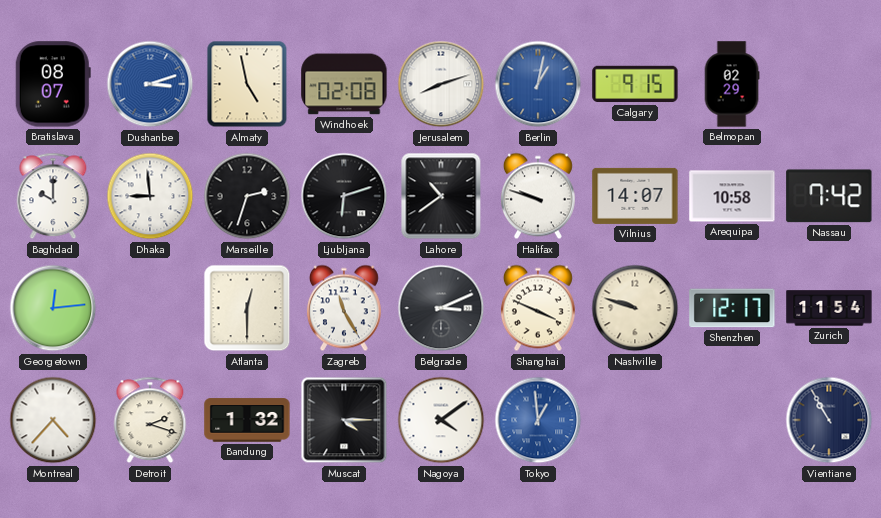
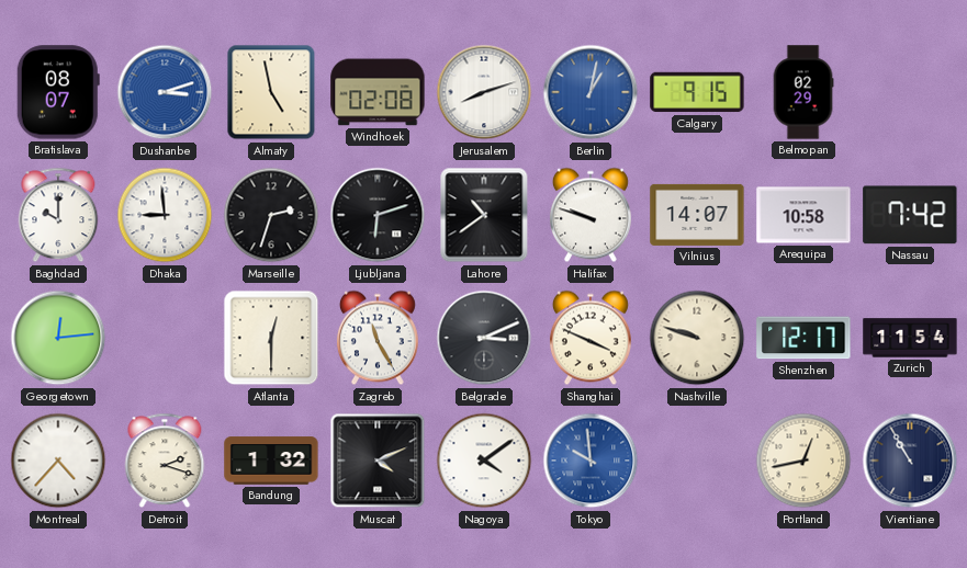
Muscat: 4:15 -> 4:11 (378, 461)
Tokyo: 12:59 -> 9:59 (591, 461)
Portland: none -> 12:43 (803, 461)
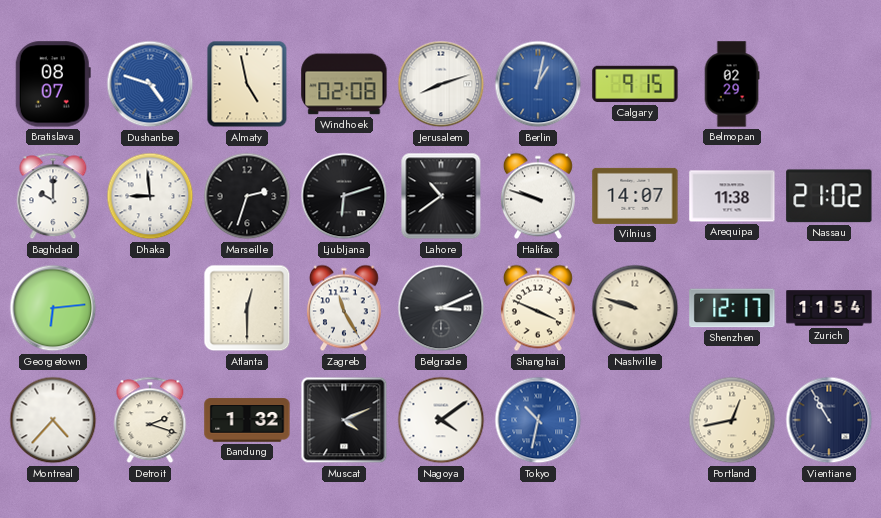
Dushanbe: 3:12 -> 4:48 (150, 84)
Arequipa: 10:58 -> 11:38 (732, 196)
Nassau: 7:42 -> 21:02 (829, 196)
Georgetown: 12:14 -> 6:14 (53, 308)
Tokyo: 9:59 -> 10:32 (538, 420)
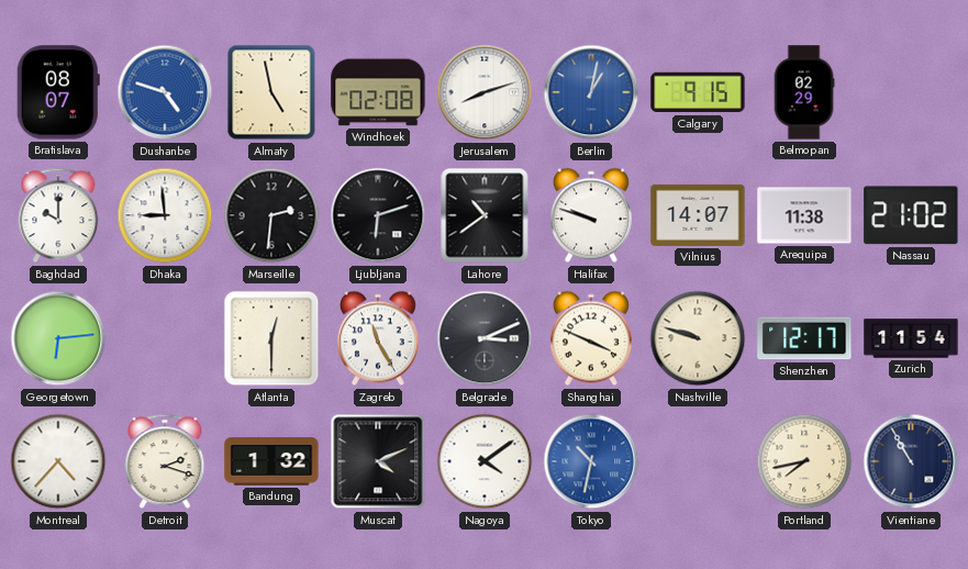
Marseille: 2:33 -> 2:31 (271, 215)
Portland: 12:43 -> 7:43 (804, 461)
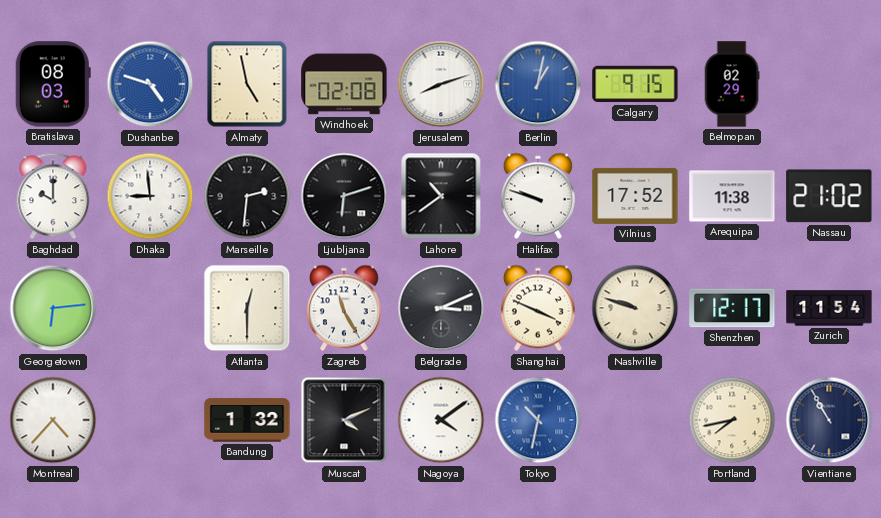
Bratislava: 08:07 -> 08:03 (53, 84)
Vilnius: 14:07 -> 17:52 (635, 196)
Detroit: 2:18 -> none (165, 461)
